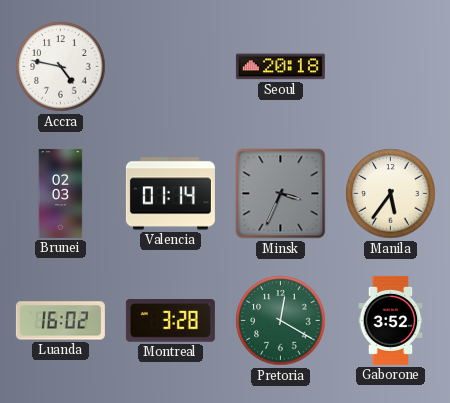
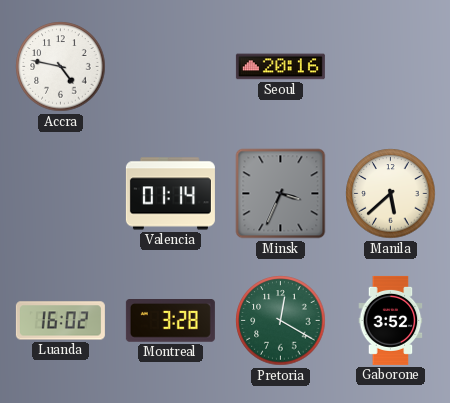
Seoul: 20:18 -> 20:16 (280, 67)
Brunei: 02:03 -> none (61, 193)
Manila: 5:36 -> 5:38 (391, 194)
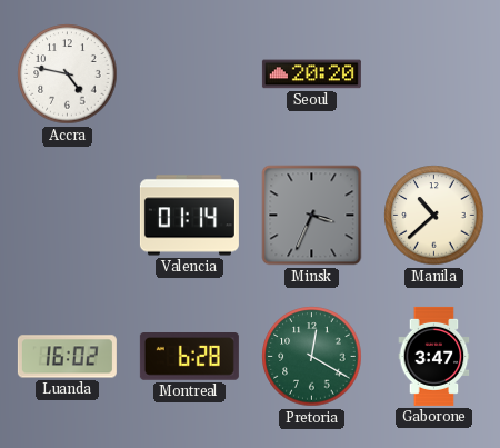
Seoul: 20:16 -> 20:20 (311, 74)
Manila: 5:38 -> 10:38 (434, 216)
Montreal: 3:28 -> 6:28 (189, 357)
Gaborone: 3:52 -> 3:47 (434, 356)
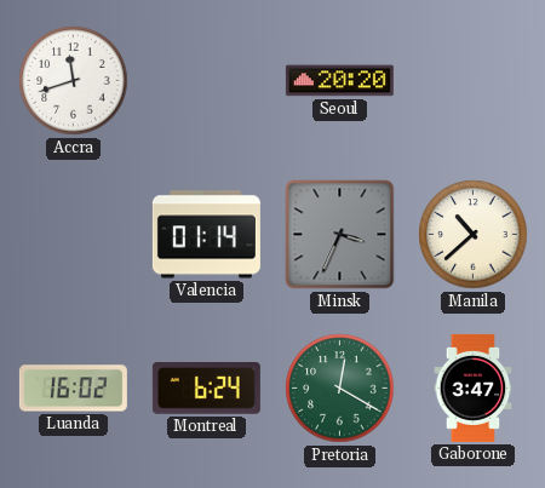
Accra: 4:47 -> 11:42 (74, 81)
Montreal: 6:28 -> 6:24 (206, 389)
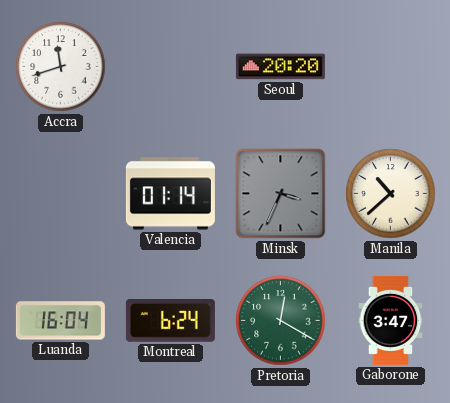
Luanda: 16:02 -> 16:04 (60, 321)
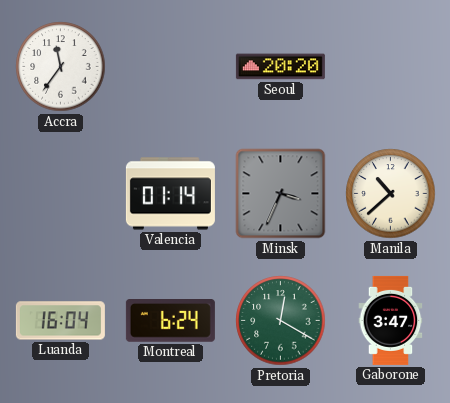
Accra: 11:42 -> 11:36 (61, 67)
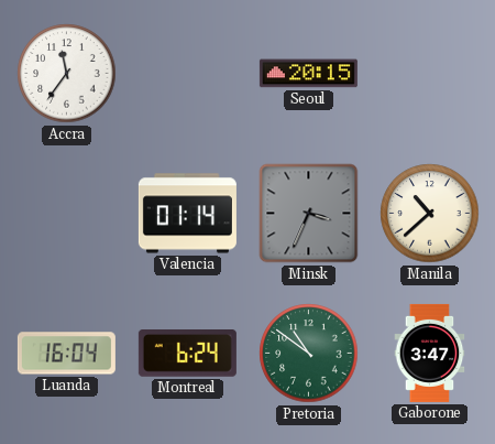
Seoul: 20:20 -> 20:15 (308, 74)
Pretoria: 12:20 -> 10:51 (309, 354)
